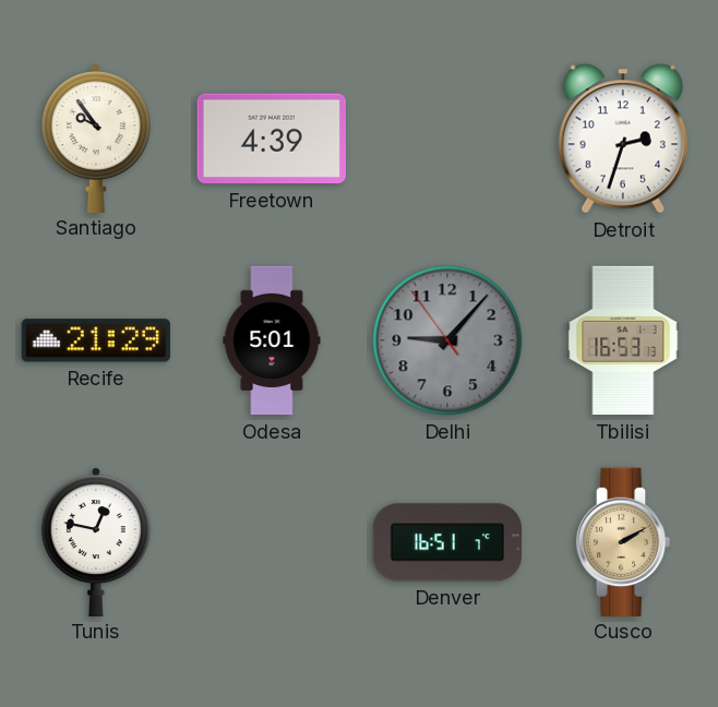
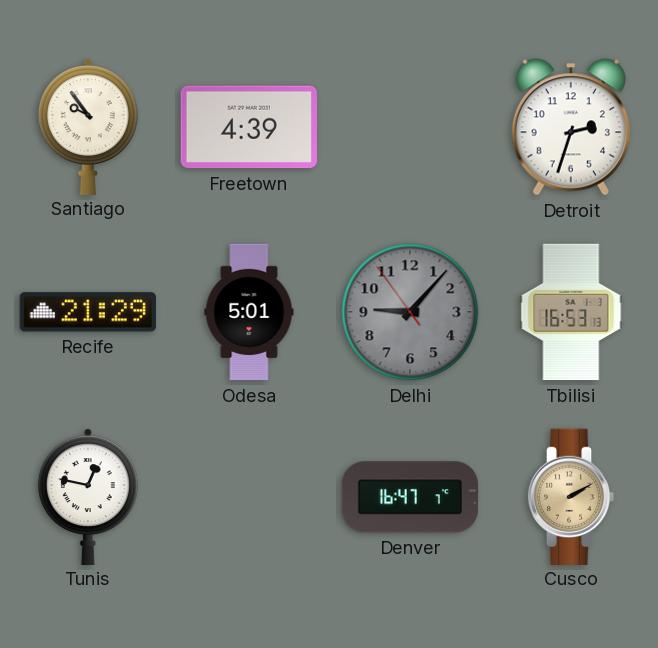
Denver: 16:51 -> 16:47 (409, 497)
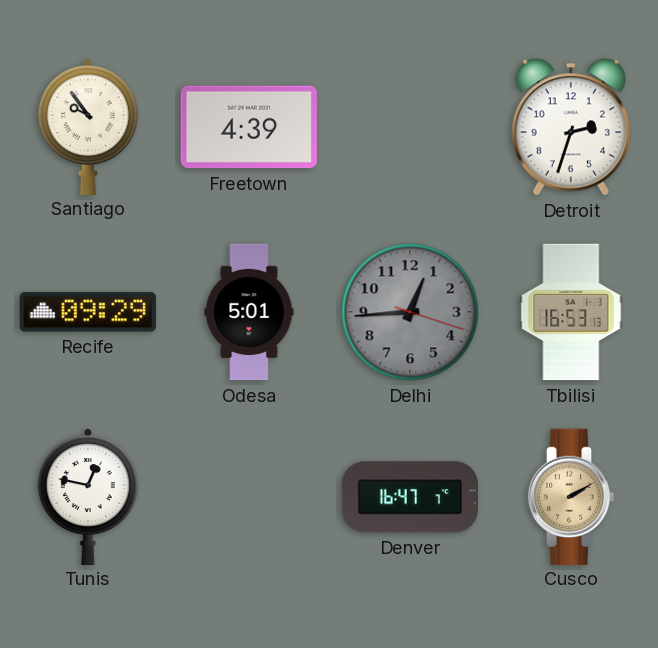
Recife: 21:29 -> 09:29 (88, 312)
Delhi: 9:06 -> 12:44 (410, 312)
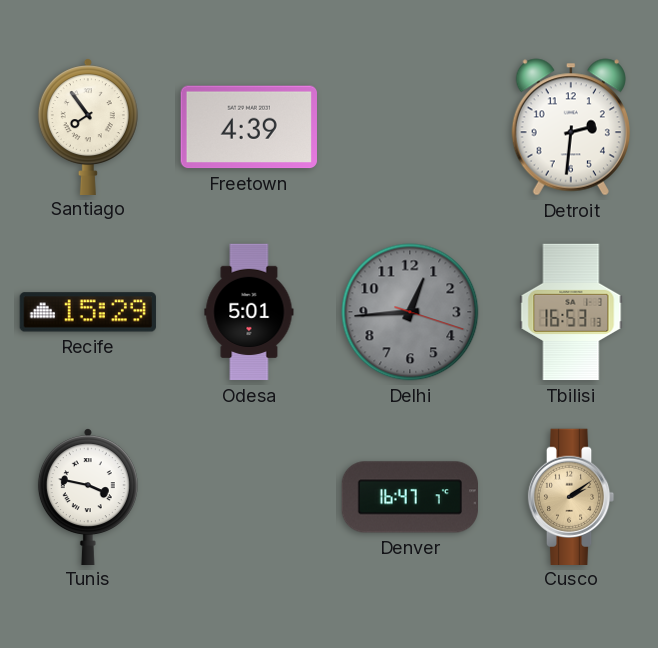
Santiago: 9:54 -> 7:54 (88, 126)
Detroit: 2:33 -> 2:31 (571, 127)
Recife: 09:29 -> 15:29 (88, 312)
Tunis: 12:47 -> 3:47 (88, 496)
Cusco: 2:10 -> 2:09 (571, 496)
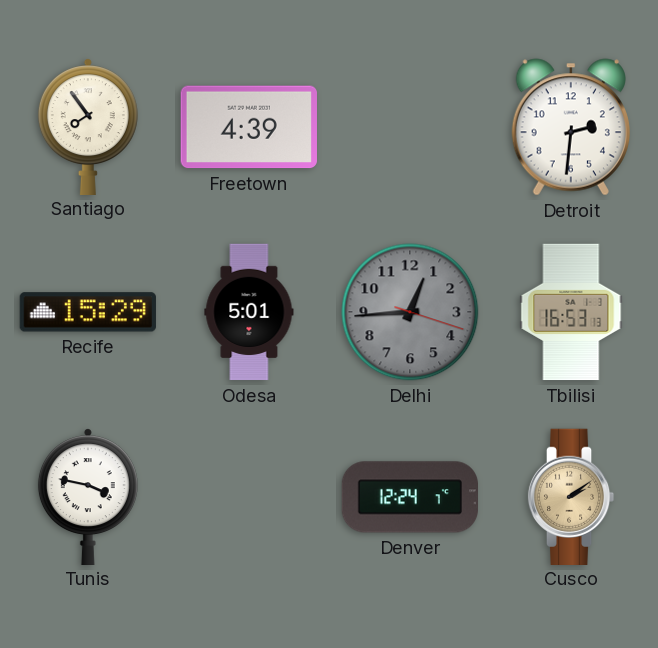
Denver: 16:47 -> 12:24 (409, 497)
